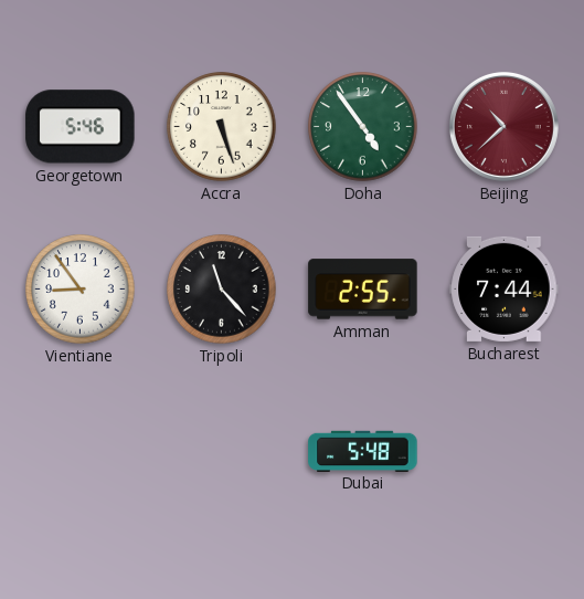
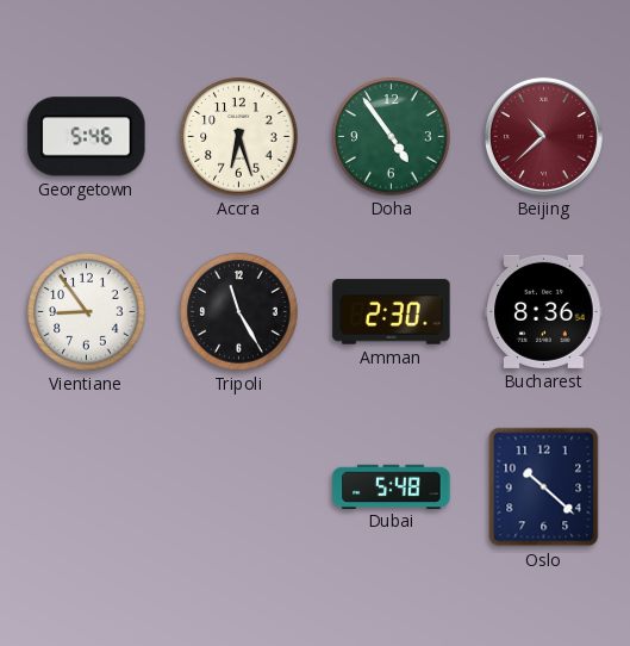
Accra: 5:27 -> 6:27 (239, 137)
Tripoli: 11:23 -> 11:25 (239, 312)
Amman: 2:55 -> 2:30 (392, 312)
Bucharest: 7:44 -> 8:36 (544, 311)
Oslo: none -> 10:22 (544, 487)
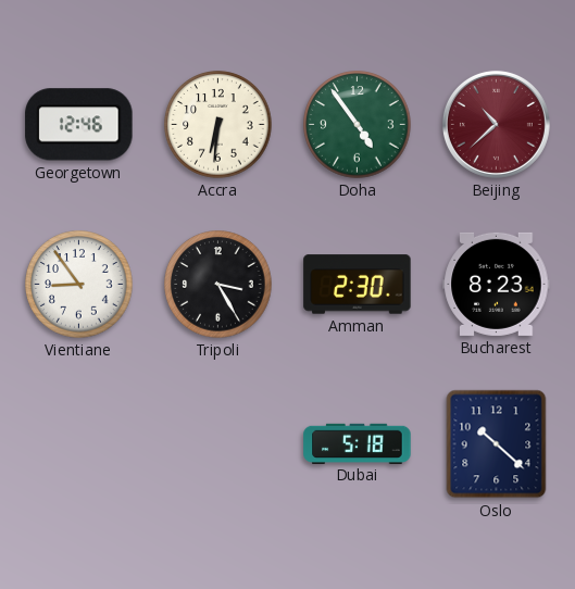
Georgetown: 5:46 -> 12:46 (79, 125)
Accra: 6:27 -> 6:31 (218, 125)
Tripoli: 11:25 -> 3:25 (218, 285)
Bucharest: 8:36 -> 8:23 (497, 284)
Dubai: 5:48 -> 5:18 (358, 443)
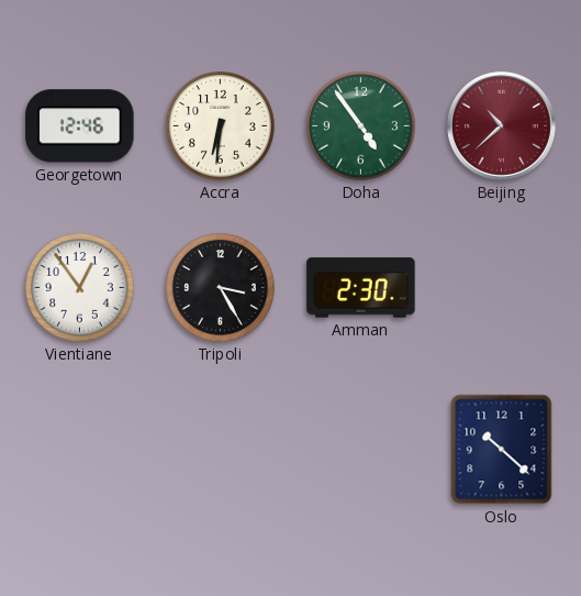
Vientiane: 8:54 -> 12:54 (80, 288)
Bucharest: 8:23 -> none (497, 284)
Dubai: 5:18 -> none (358, 443)
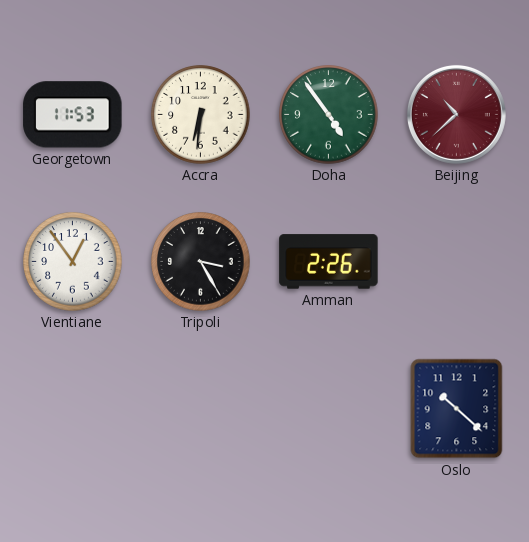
Georgetown: 12:46 -> 11:53 (73, 115)
Amman: 2:30 -> 2:26 (329, 262)
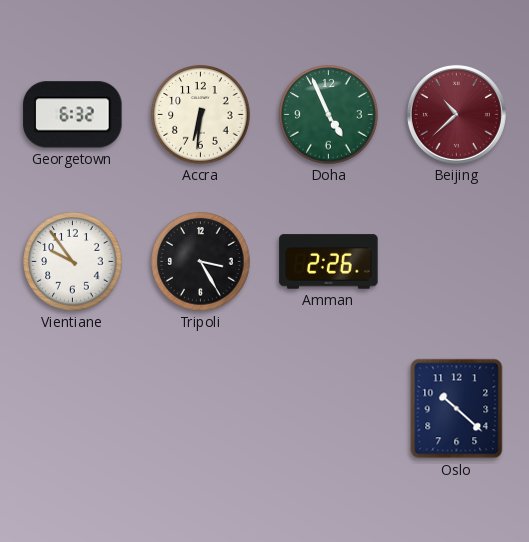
Georgetown: 11:53 -> 6:32 (73, 115)
Doha: 4:54 -> 4:56 (329, 115)
Vientiane: 12:54 -> 9:54 (73, 262)
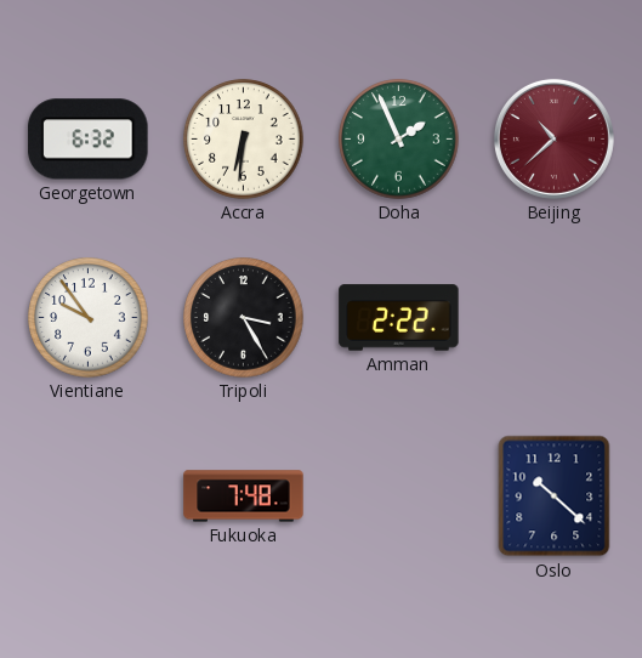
Doha: 4:56 -> 1:56 (399, 140)
Amman: 2:26 -> 2:22 (399, 318)
Fukuoka: none -> 7:48 (244, 497)
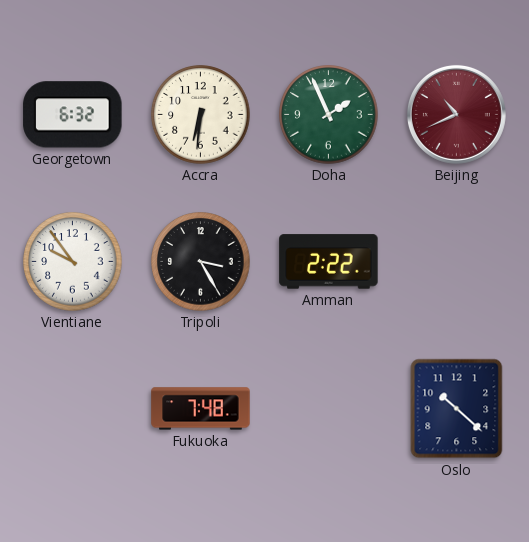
Beijing: 10:38 -> 10:41 (456, 114)
